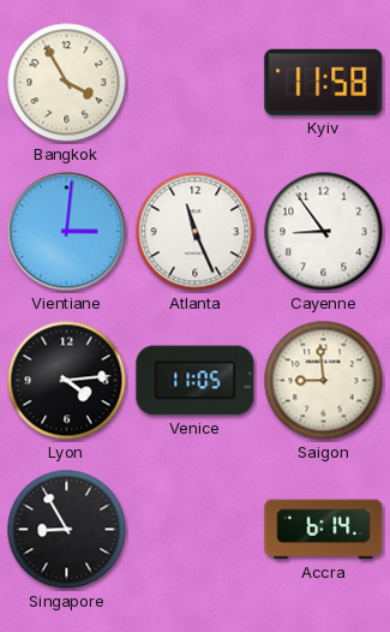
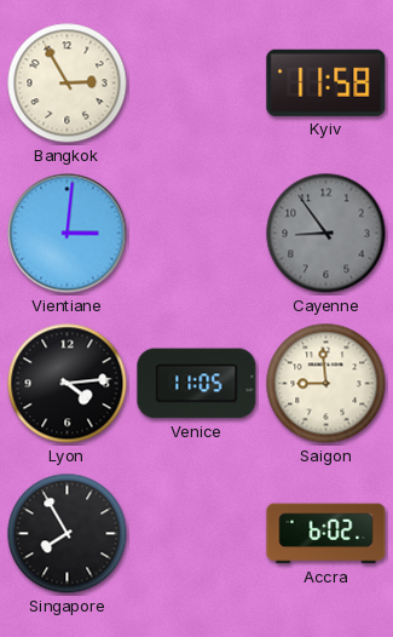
Bangkok: 3:55 -> 2:55 (68, 84)
Atlanta: 11:26 -> none (196, 232)
Cayenne dial: white -> grey (326, 234)
Singapore: 8:55 -> 7:55 (68, 534)
Accra: 6:14 -> 6:02 (326, 534)
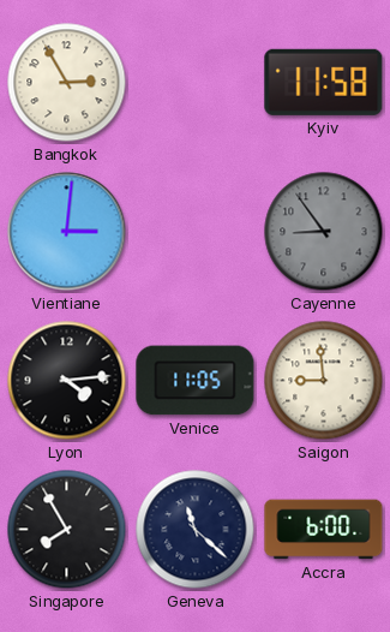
Geneva: none -> 11:22 (196, 530)
Accra: 6:02 -> 6:00 (324, 530)
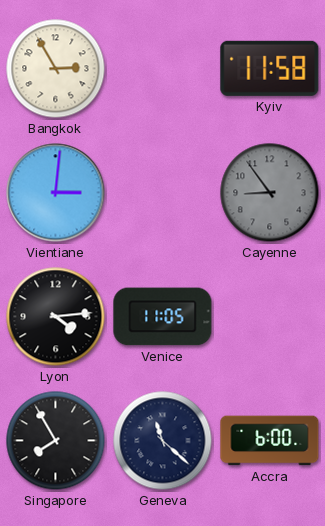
Saigon: 8:59 -> none (324, 381)
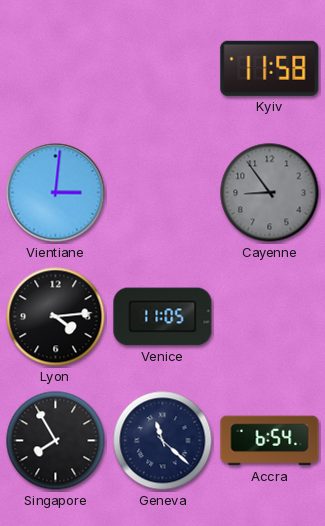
Bangkok: 2:55 -> none (56, 69)
Accra: 6:00 -> 6:54 (270, 441)
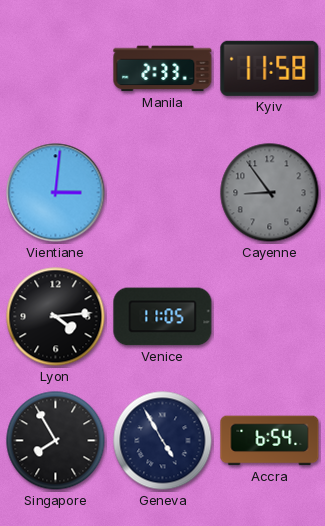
Manila: none -> 2:33 (163, 69)
Geneva: 11:22 -> 4:55 (163, 441)
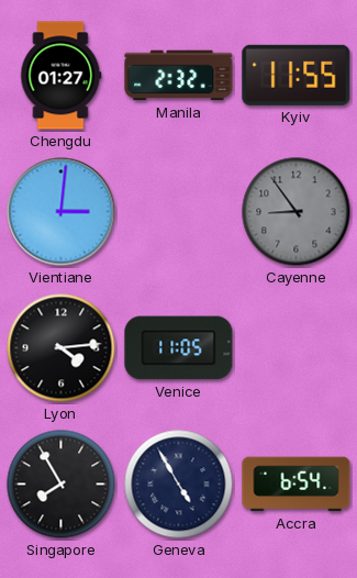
Chengdu: none -> 01:27 (62, 76)
Manila: 2:33 -> 2:32 (179, 76)
Kyiv: 11:58 -> 11:55 (297, 75)
